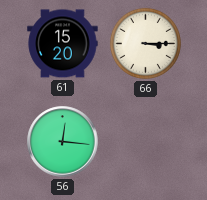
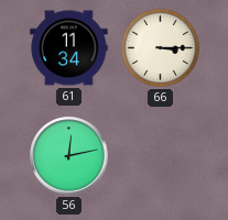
61: 15:20 -> 11:34 (69, 48)
56: 12:16 -> 12:13 (69, 156)
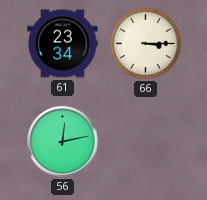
61: 11:34 -> 23:34 (63, 44)
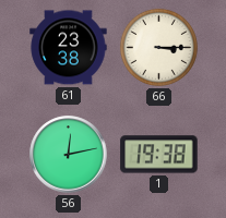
61: 23:34 -> 23:38 (69, 48)
1: none -> 19:38 (159, 155)
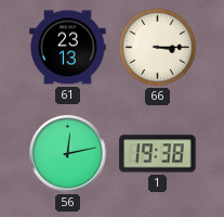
61: 23:38 -> 23:13 (68, 48)
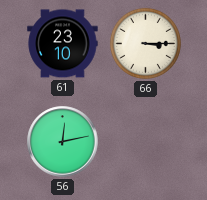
61: 23:13 -> 23:10 (63, 44)
1: 19:38 -> none (158, 154)
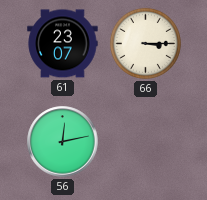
61: 23:10 -> 23:07 (63, 44)
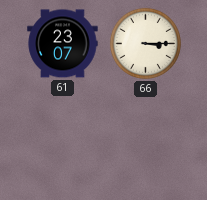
56: 12:13 -> none (63, 142)
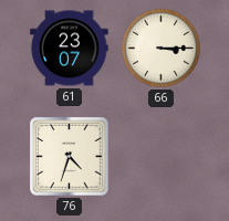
76: none -> 4:33 (70, 157)
